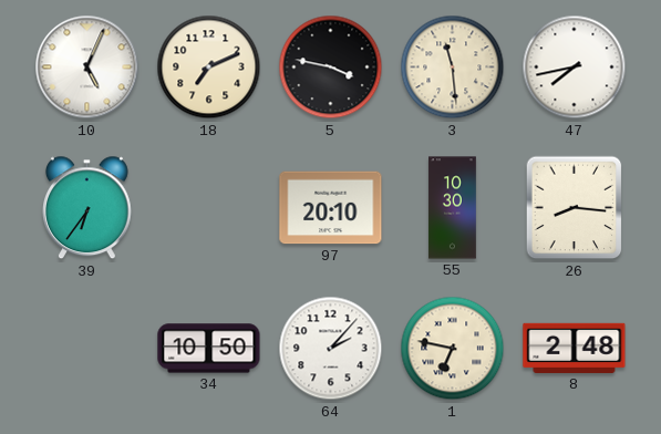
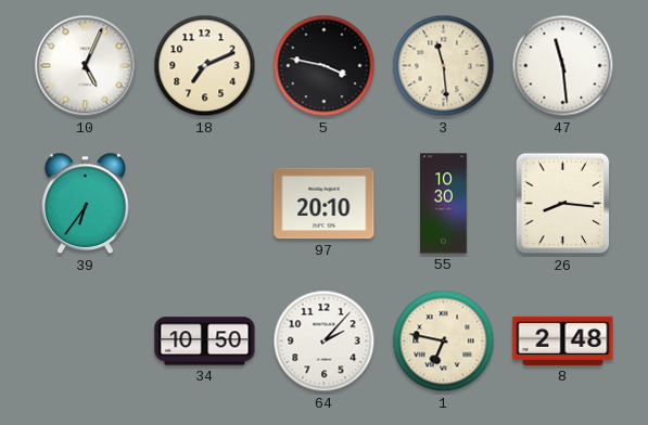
47: 7:43 -> 11:29 (563, 66)
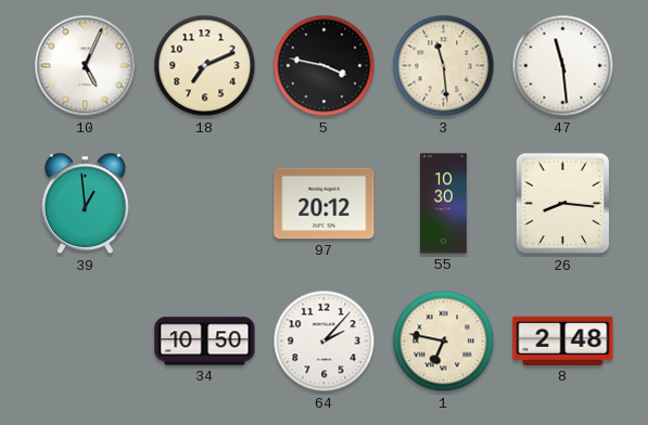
39: 6:36 -> 12:59 (85, 204)
97: 20:10 -> 20:12 (325, 204)
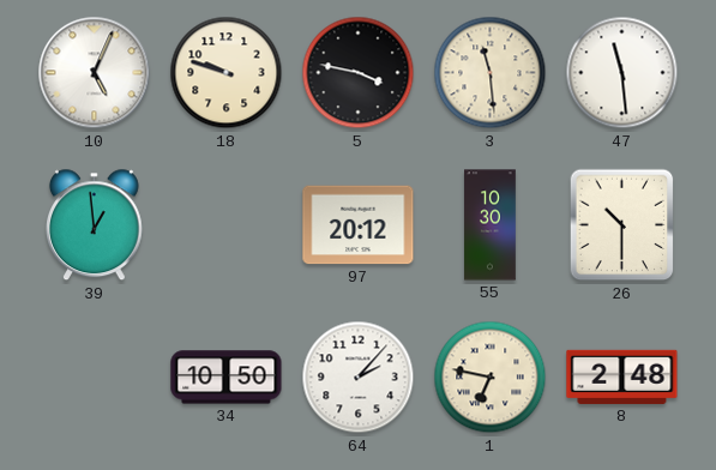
18: 7:11 -> 9:48 (227, 73)
26: 8:16 -> 10:30 (622, 225)
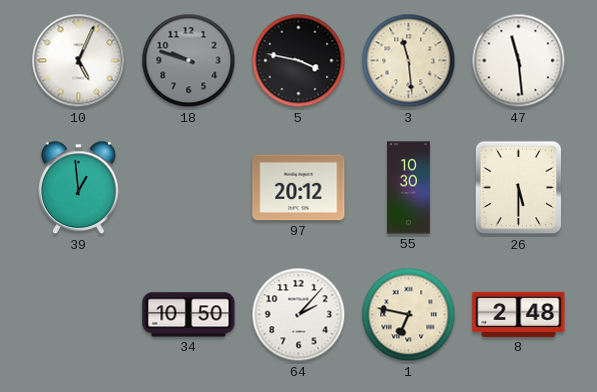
18 dial: cream -> grey (189, 61)
26: 10:30 -> 5:30 (519, 188)
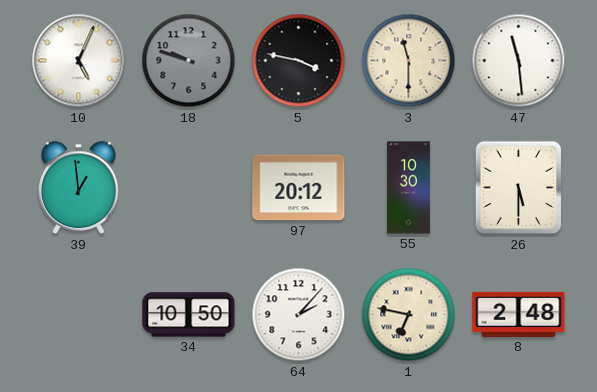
3: 11:29 -> 11:30 (409, 61)
